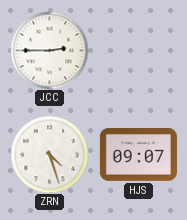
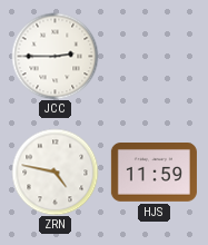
ZRN: 4:27 -> 4:47 (55, 171)
HJS: 09:07 -> 11:59 (153, 173)
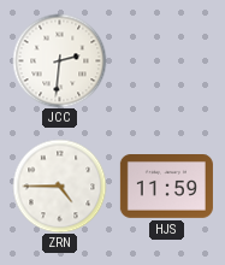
JCC: 2:45 -> 2:31 (59, 60)
ZRN: 4:47 -> 4:45 (59, 185)
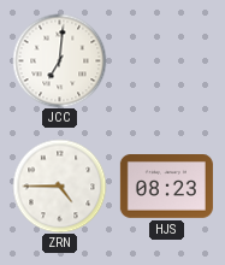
JCC: 2:31 -> 7:01 (59, 60)
HJS: 11:59 -> 08:23 (166, 187)
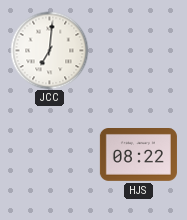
ZRN: 4:45 -> none (59, 185)
HJS: 08:23 -> 08:22 (138, 155)
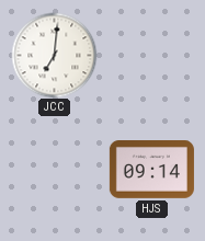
HJS: 08:22 -> 09:14 (151, 170)
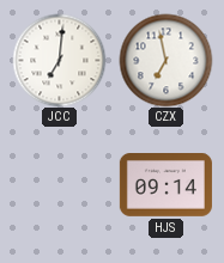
CZX: none -> 6:58 (165, 60)
